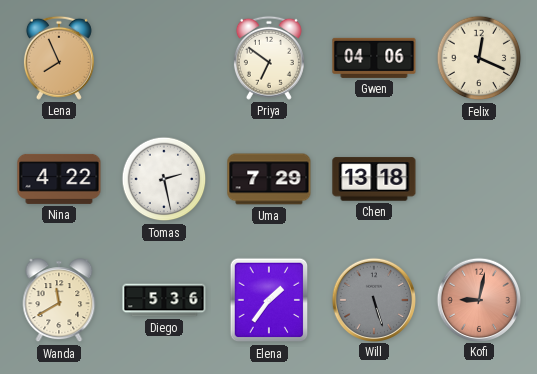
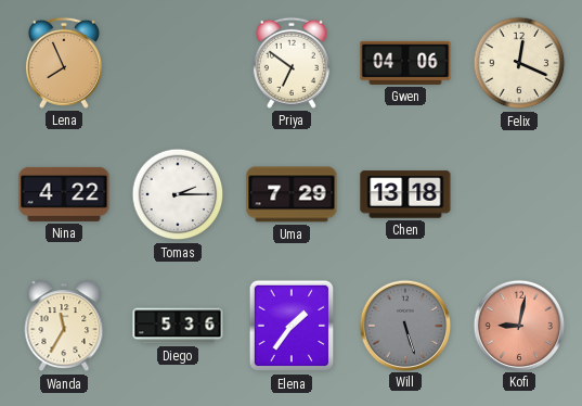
Tomas: 2:28 -> 2:15 (178, 194)
Wanda: 11:40 -> 11:35 (64, 327)
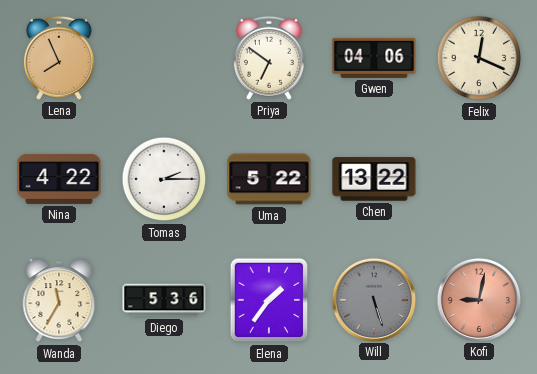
Uma: 7:29 -> 5:22 (269, 179)
Chen: 13:18 -> 13:22 (374, 179)
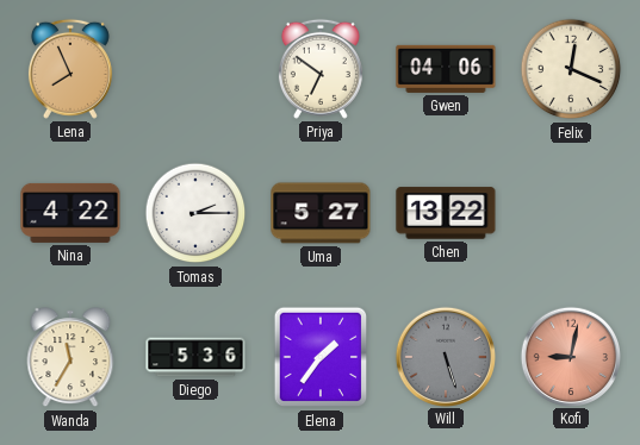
Uma: 5:22 -> 5:27 (321, 213)
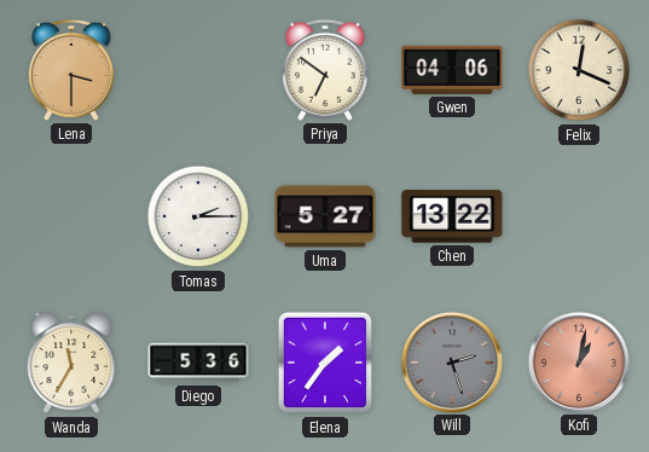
Lena: 7:56 -> 3:30 (71, 70)
Nina: 4:22 -> none (70, 213)
Will: 5:27 -> 2:27 (451, 361)
Kofi: 9:02 -> 1:02 (578, 361)
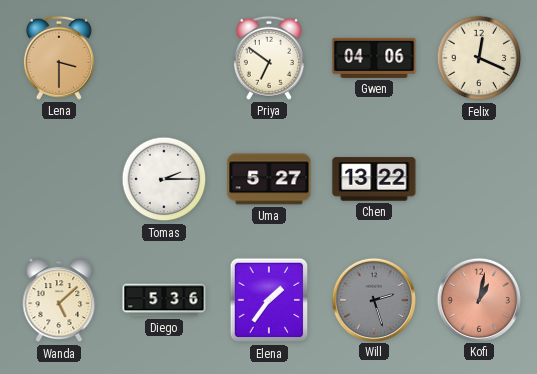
Wanda: 11:35 -> 5:08 (59, 301)
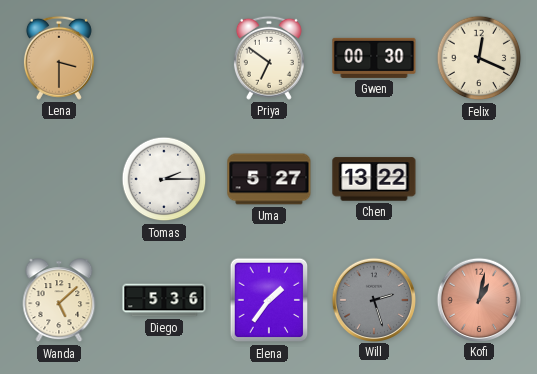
Gwen: 04:06 -> 00:30 (374, 58)
